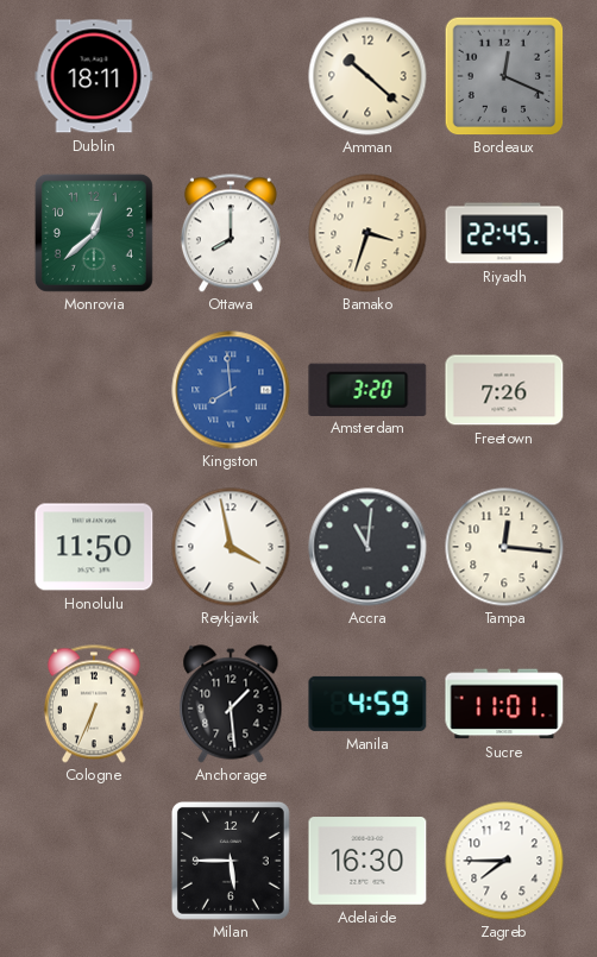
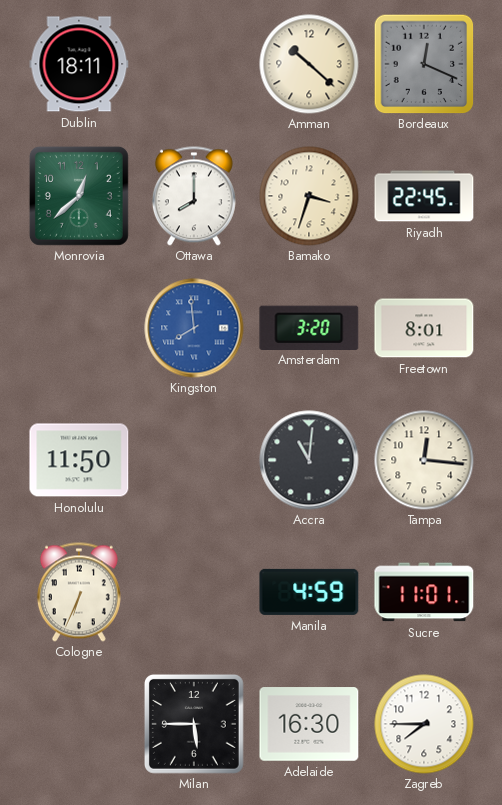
Freetown: 7:26 -> 8:01 (424, 328)
Reykjavik: 3:58 -> none (231, 547)
Anchorage: 1:29 -> none (231, 704)
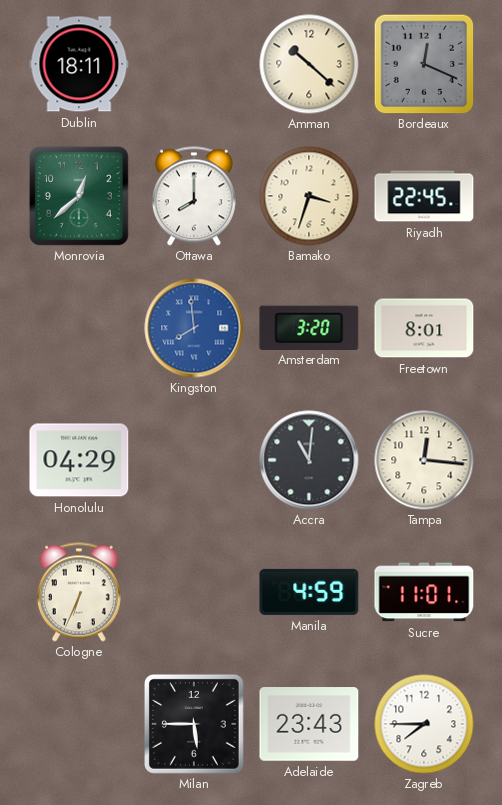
Honolulu: 11:50 -> 04:29 (79, 460)
Adelaide: 16:30 -> 23:43 (309, 724)
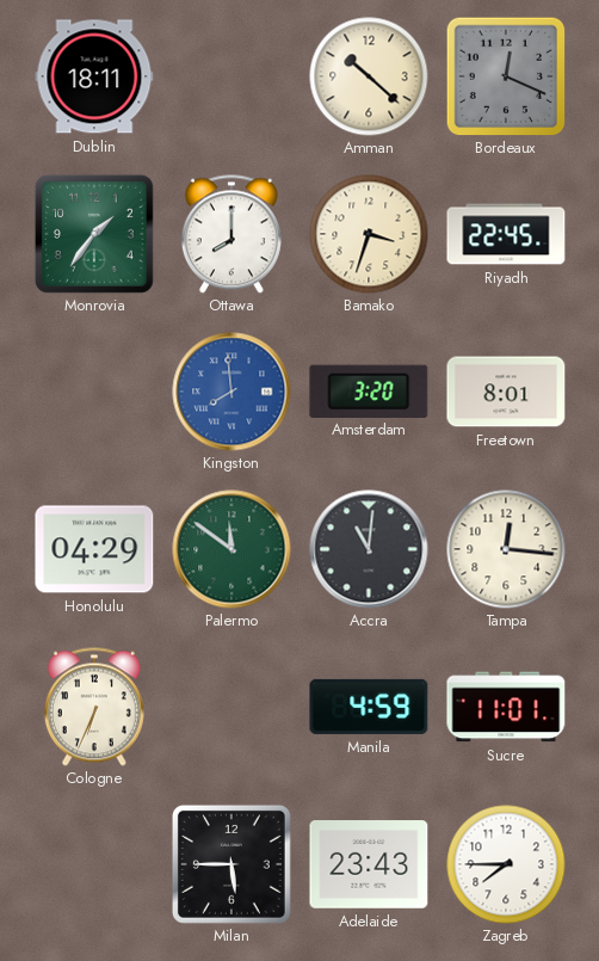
Monrovia: 12:38 -> 1:36 (94, 234)
Palermo: none -> 11:51 (231, 549)
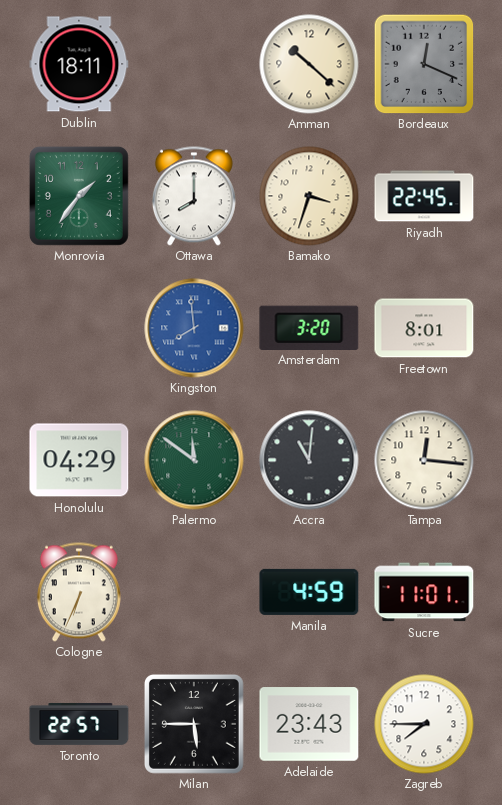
Toronto: none -> 22:57 (79, 724)
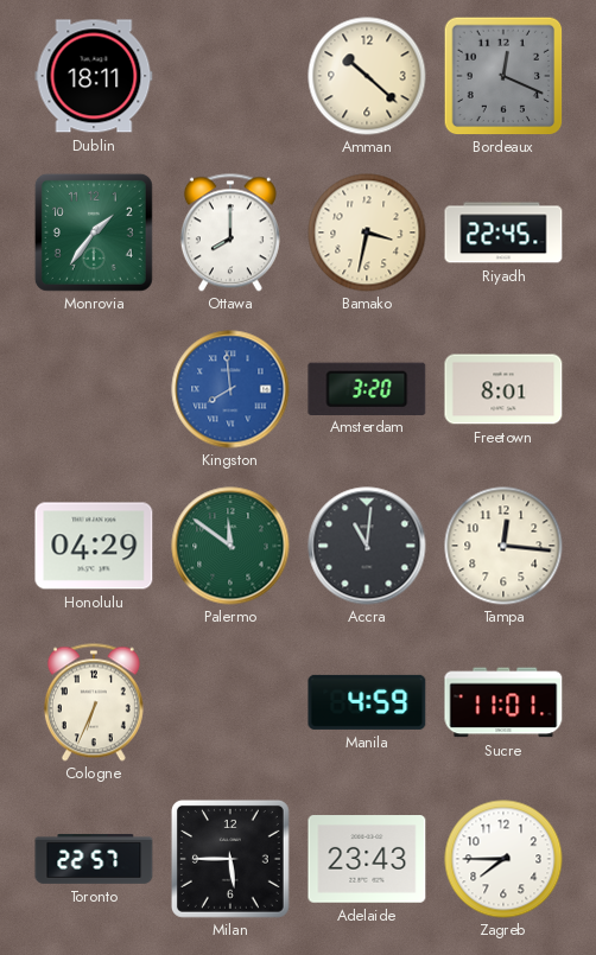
Bamako: 3:33 -> 3:32 (367, 233)
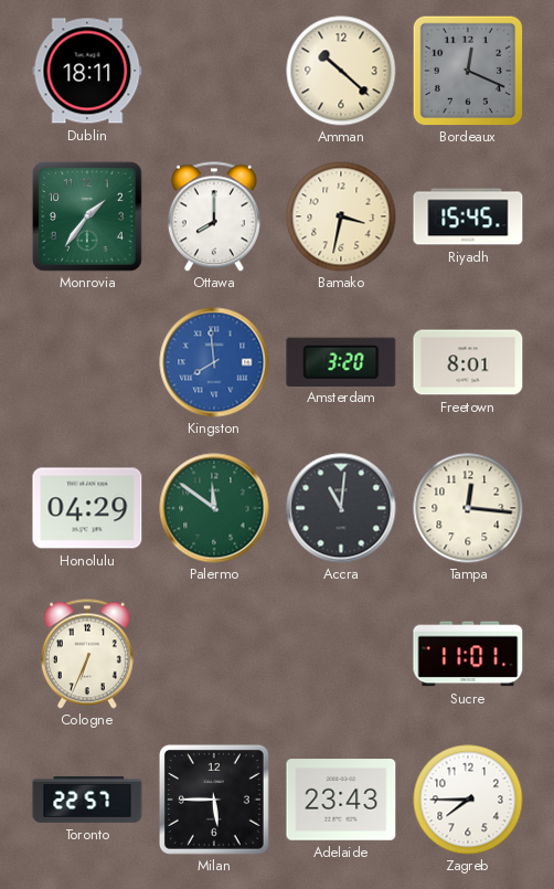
Riyadh: 22:45 -> 15:45 (468, 216)
Manila: 4:59 -> none (367, 702)
